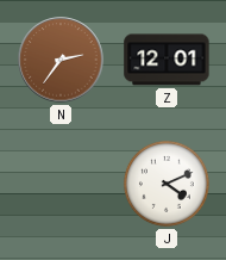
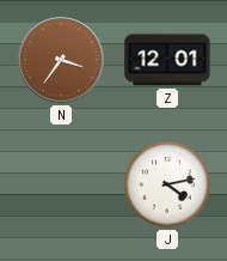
N: 2:36 -> 3:36 (61, 60)
J: 4:11 -> 4:13 (167, 184)
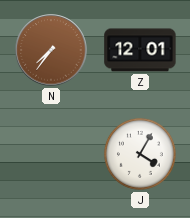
N: 3:36 -> 7:36 (51, 50)
J: 4:13 -> 4:05 (140, 154)
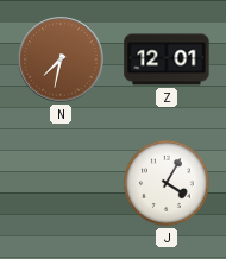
N: 7:36 -> 7:32 (61, 59)
